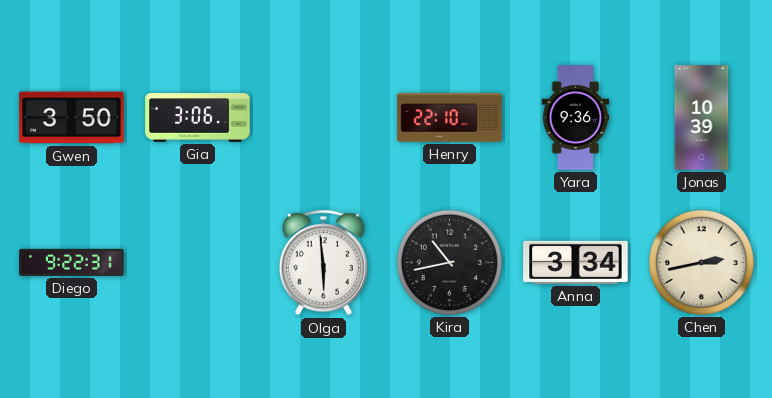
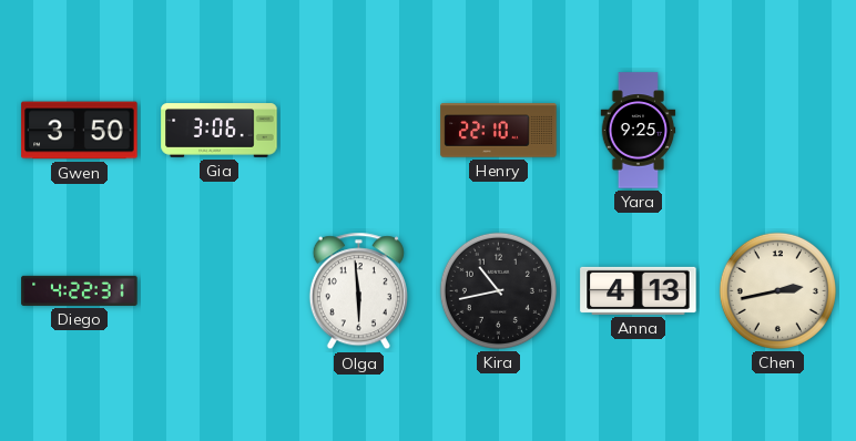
Yara: 9:36 -> 9:25 (639, 131)
Jonas: 10:39 -> none (702, 118)
Diego: 9:22 -> 4:22 (80, 290)
Anna: 3:34 -> 4:13 (639, 290)
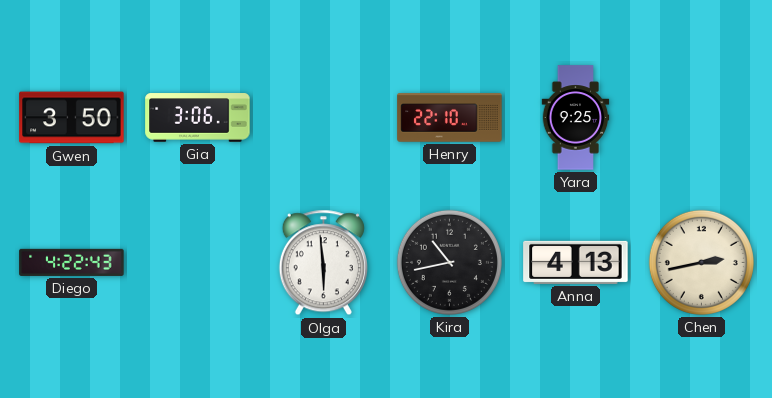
Diego: 4:22:31 -> 4:22:43 (72, 262)
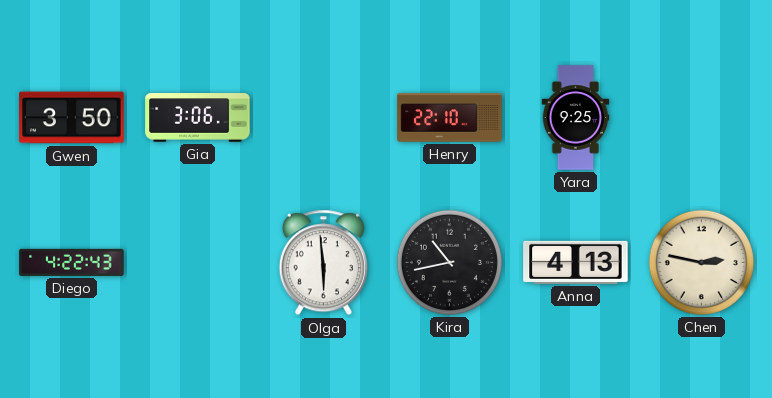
Chen: 2:43 -> 2:47 (701, 262)
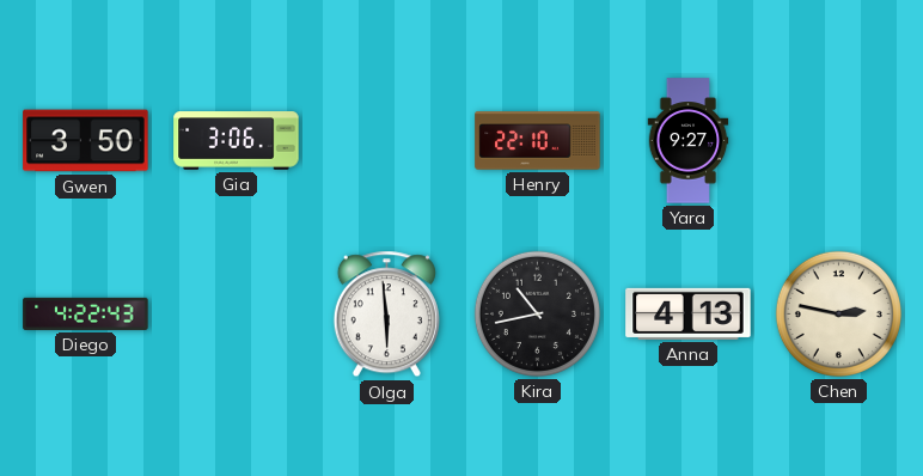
Yara: 9:25 -> 9:27 (689, 141)
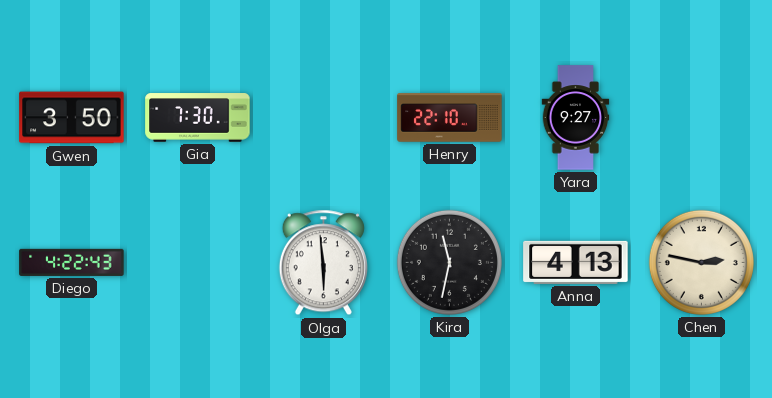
Gia: 3:06 -> 7:30 (198, 118)
Kira: 10:43 -> 11:32 (449, 262)
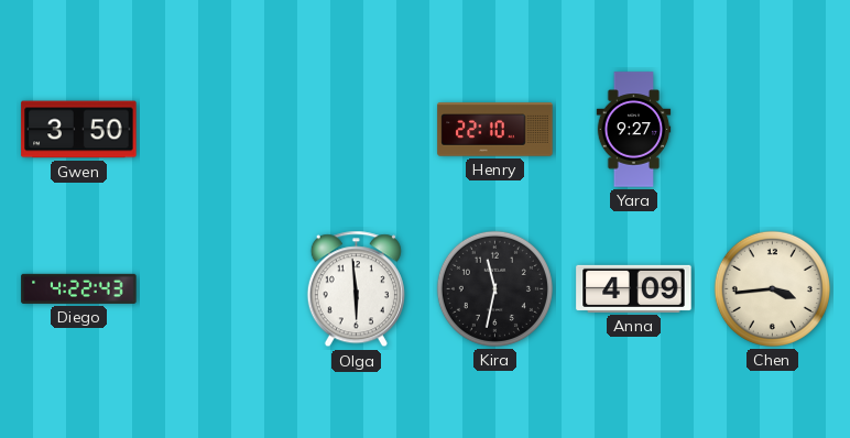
Gia: 7:30 -> none (198, 118)
Anna: 4:13 -> 4:09 (634, 288)
Chen: 2:47 -> 3:44 (772, 288)
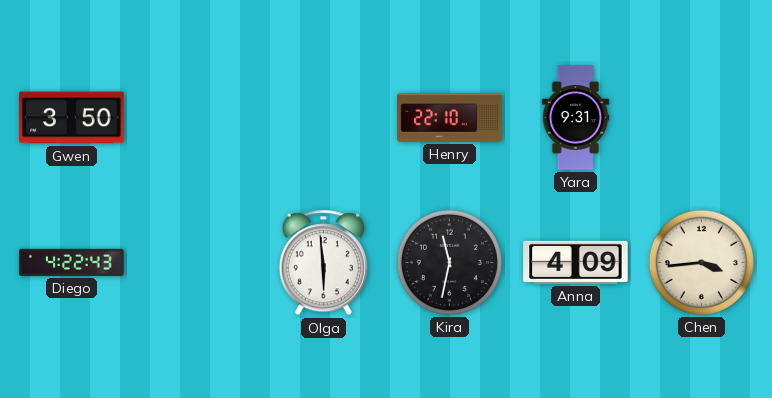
Yara: 9:27 -> 9:31 (576, 118)
